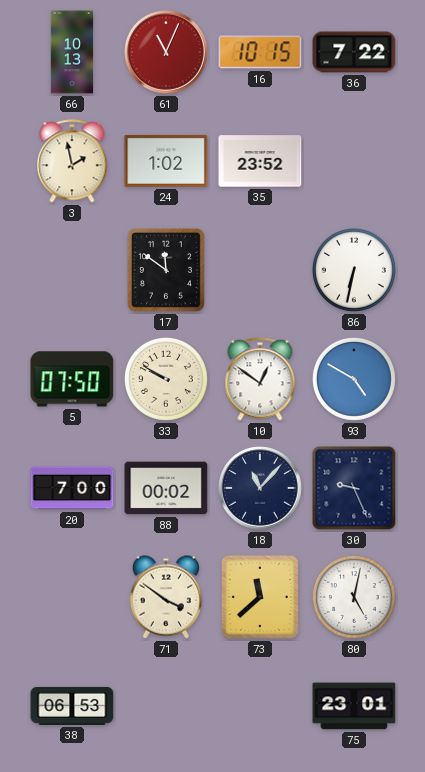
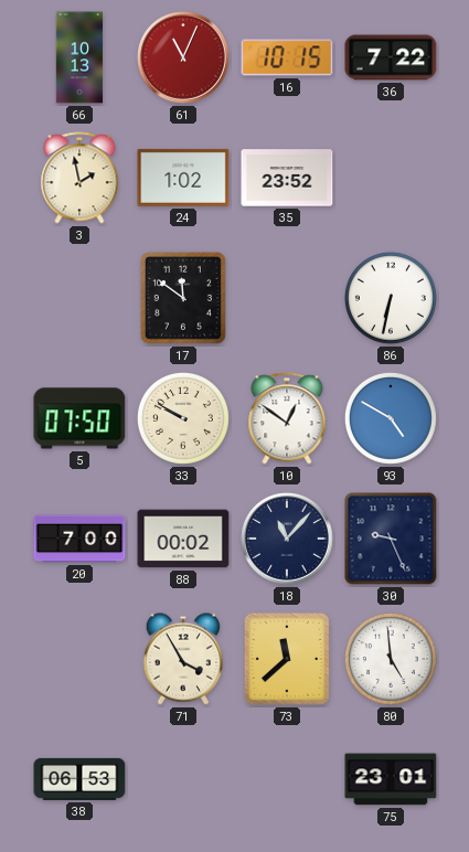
71: 3:51 -> 3:55 (183, 659)
80: 5:02 -> 4:59 (391, 659)
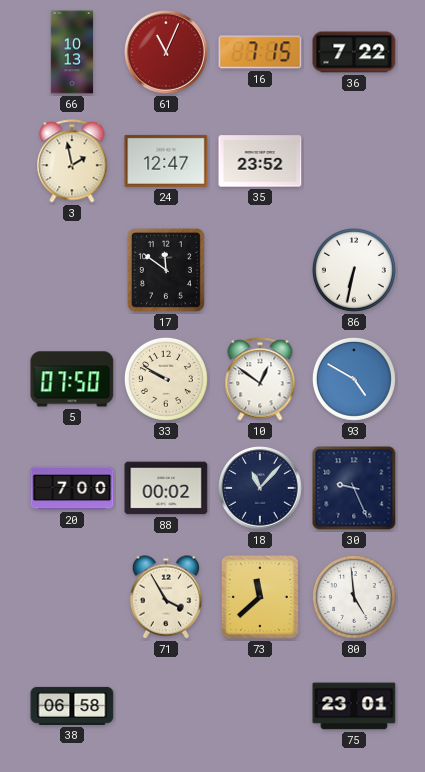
16: 10:15 -> 7:15 (260, 52)
24: 1:02 -> 12:47 (166, 161)
38: 06:53 -> 06:58 (72, 706)
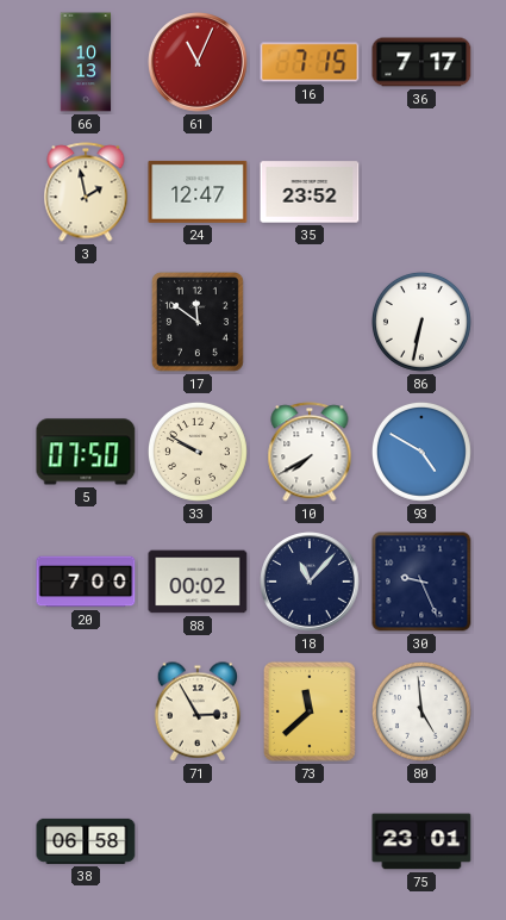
36: 7:22 -> 7:17 (421, 62)
10: 12:51 -> 7:40 (310, 452)
71: 3:55 -> 2:55 (198, 711)
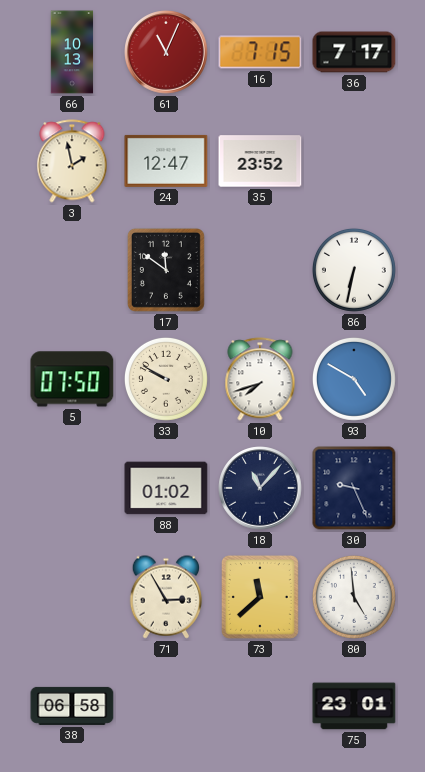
10: 7:40 -> 7:42 (260, 379)
20: 7:00 -> none (86, 582)
88: 00:02 -> 01:02 (166, 488)
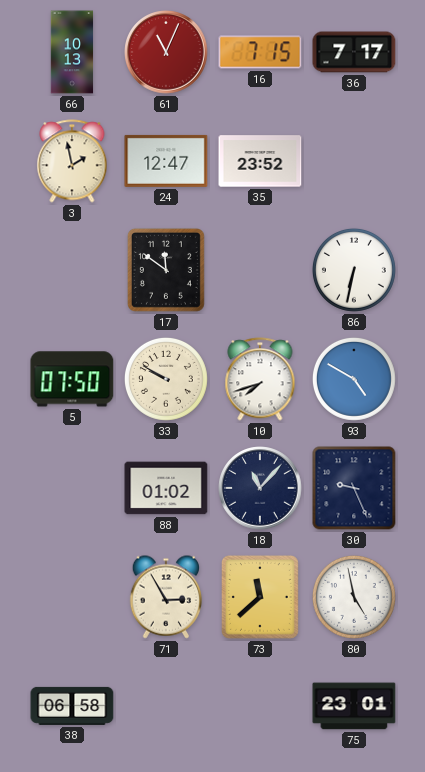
80: 4:59 -> 4:58 (354, 597)
